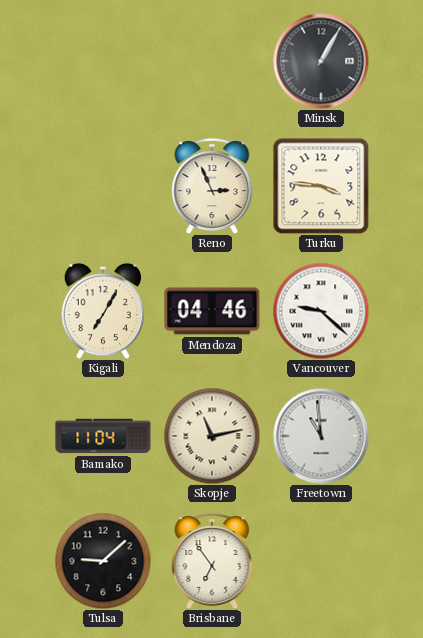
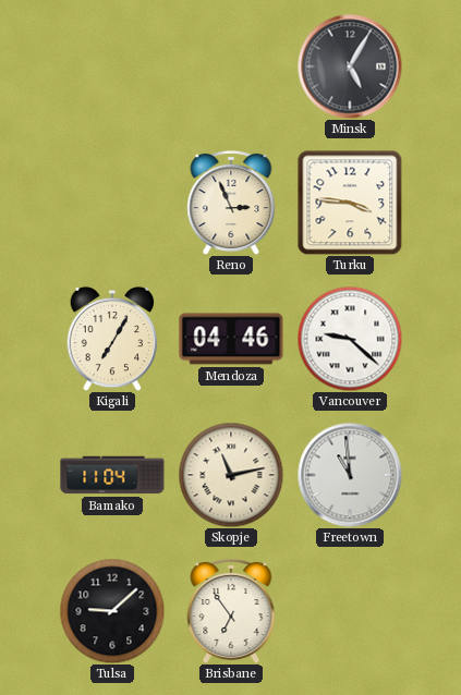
Minsk: 1:05 -> 5:05 (350, 66)
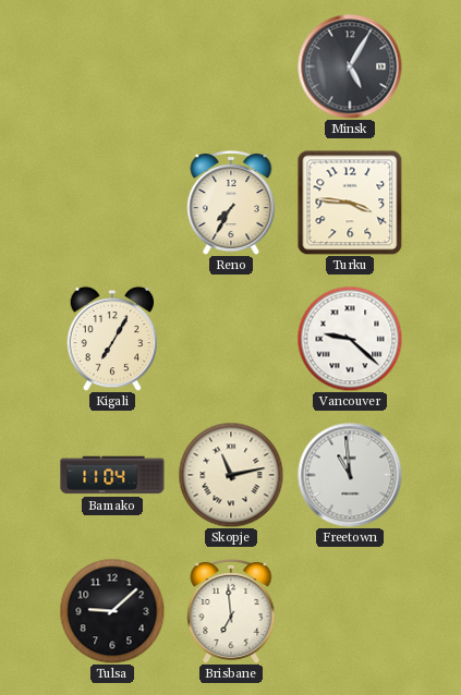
Reno: 2:56 -> 7:35 (231, 203)
Mendoza: 04:46 -> none (231, 339)
Brisbane: 6:54 -> 6:59 (231, 611)
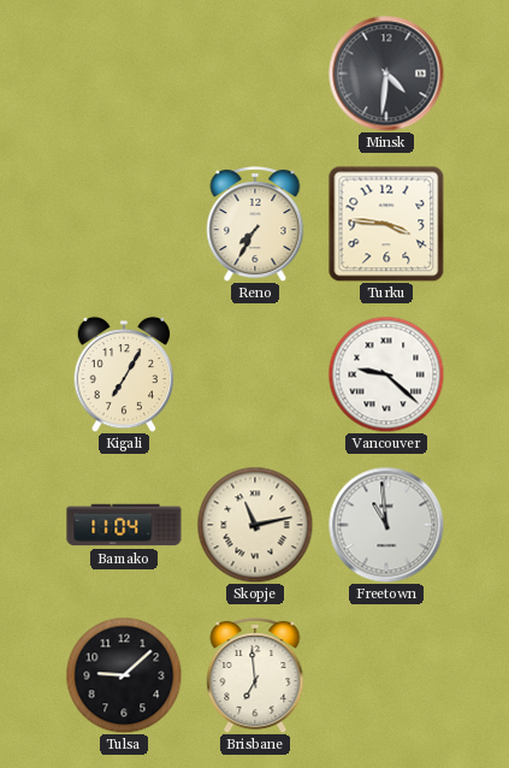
Minsk: 5:05 -> 4:31 (386, 73)
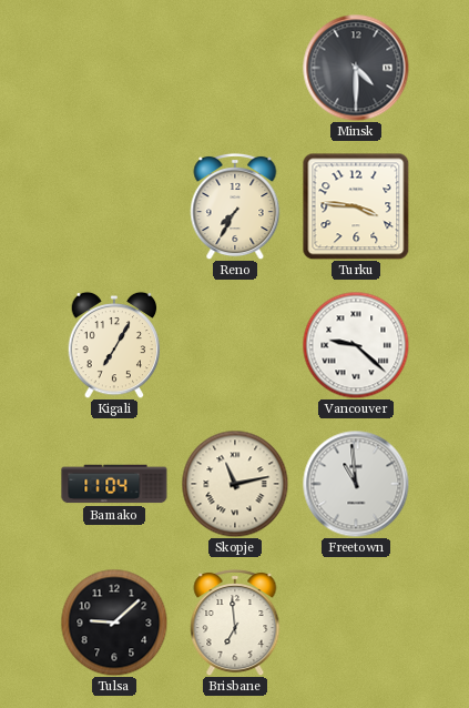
Minsk: 4:31 -> 4:30 (356, 68)
